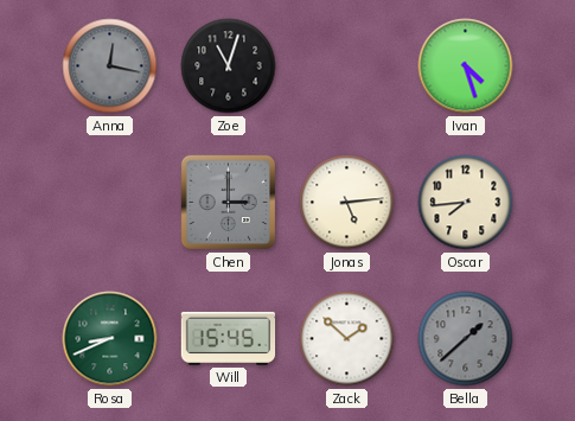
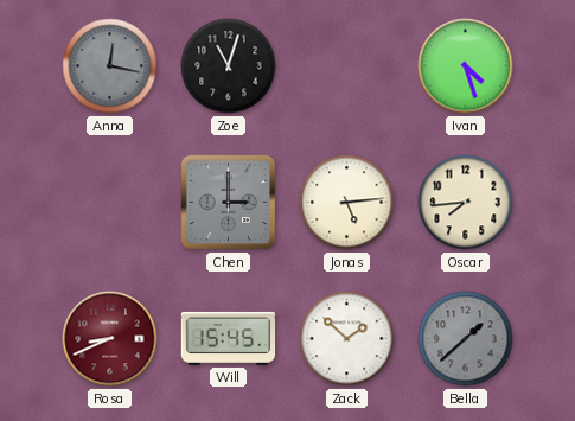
Rosa dial: green -> burgundy (110, 339)
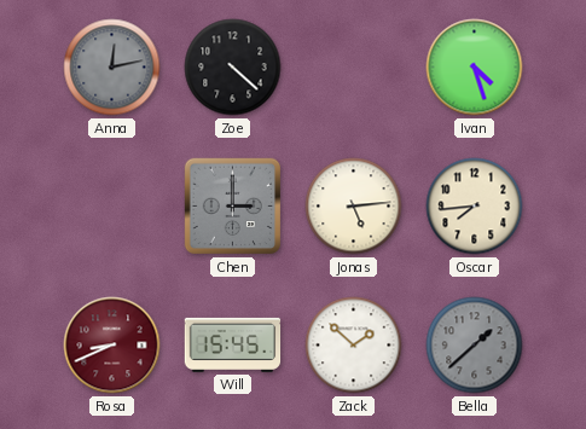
Anna: 12:17 -> 12:13 (112, 68)
Zoe: 11:03 -> 4:22 (233, 68)
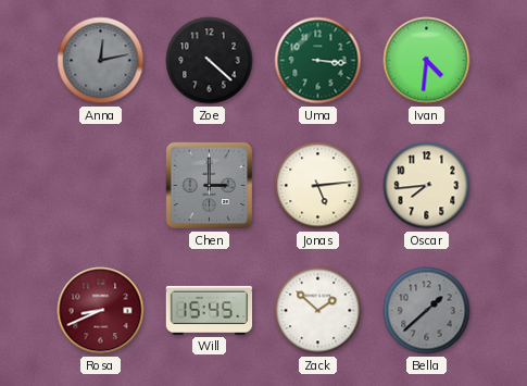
Uma: none -> 3:16 (318, 61)
Ivan: 4:27 -> 4:31 (427, 61)
